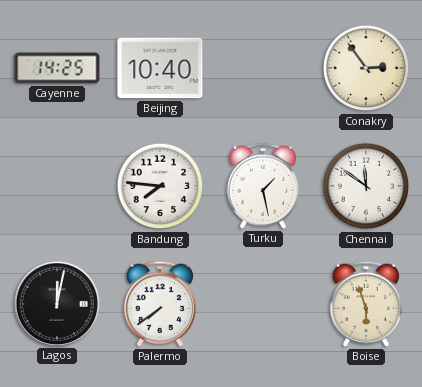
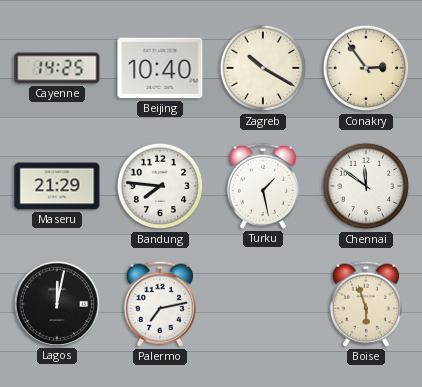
Zagreb: none -> 10:20 (263, 68)
Maseru: none -> 21:29 (57, 186)
Palermo: 7:39 -> 7:13 (160, 304)
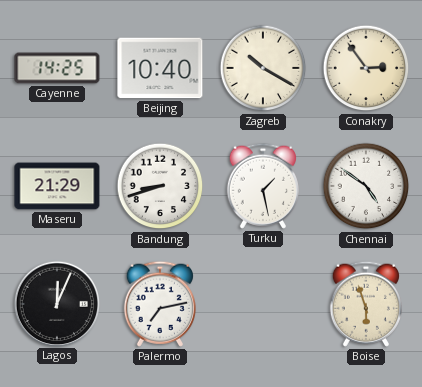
Bandung: 7:46 -> 8:42 (160, 186)
Chennai: 11:51 -> 4:51 (366, 186)
Lagos: 12:02 -> 12:04 (56, 303)
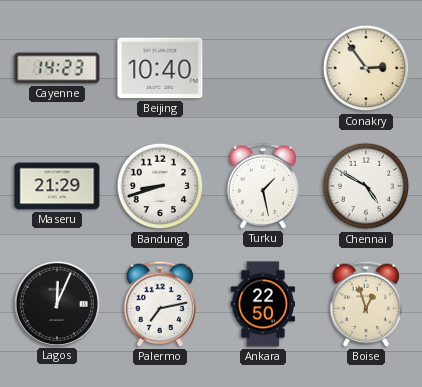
Cayenne: 14:25 -> 14:23 (57, 68)
Zagreb: 10:20 -> none (263, 68)
Chennai: 4:51 -> 4:50 (366, 186)
Ankara: none -> 22:50 (262, 304)
Boise: 5:57 -> 12:57 (366, 304)
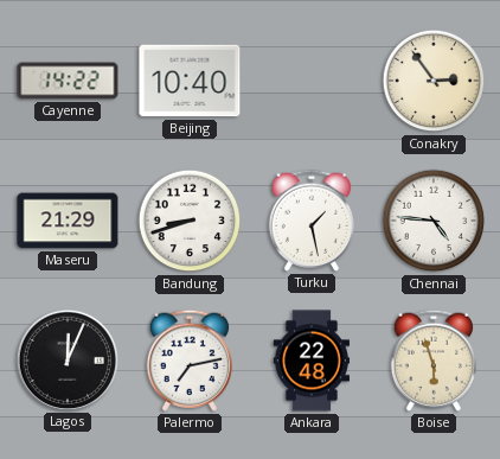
Cayenne: 14:23 -> 14:22 (68, 81)
Chennai: 4:50 -> 4:46 (434, 221)
Ankara: 22:50 -> 22:48 (310, 361)
Boise: 12:57 -> 5:57 (434, 361)
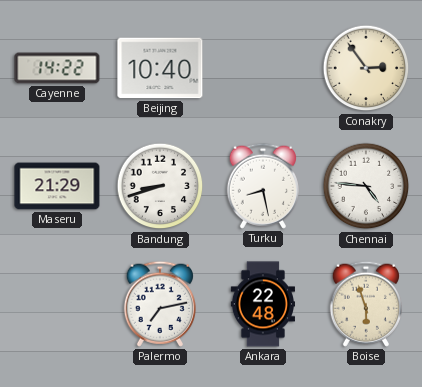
Turku: 1:28 -> 8:28 (263, 186)
Lagos: 12:04 -> none (66, 359)
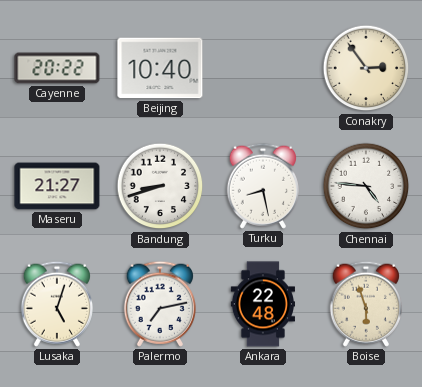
Cayenne: 14:22 -> 20:22 (57, 68)
Maseru: 21:29 -> 21:27 (57, 186)
Lusaka: none -> 5:03 (57, 304)
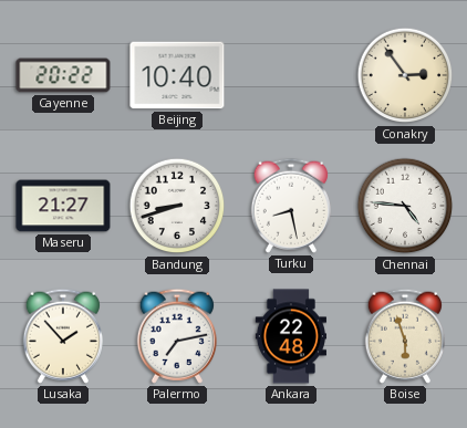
Lusaka: 5:03 -> 1:53 (63, 336)
